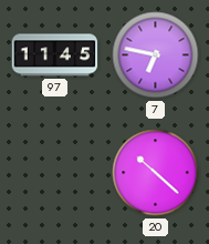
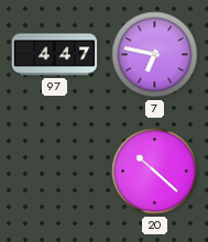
97: 11:45 -> 4:47 (55, 55)
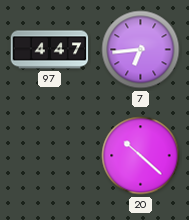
7: 6:47 -> 6:44 (141, 50)
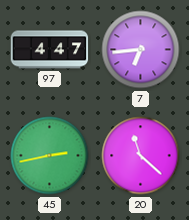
45: none -> 2:43 (50, 156)
20: 10:22 -> 11:22 (141, 156)
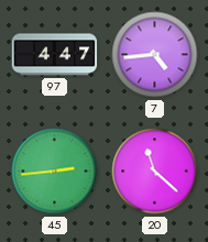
7: 6:44 -> 4:44 (155, 55)
45: 2:43 -> 2:44 (55, 172)
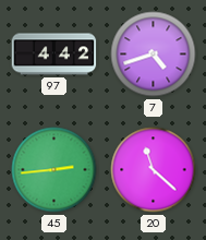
97: 4:47 -> 4:42 (54, 55)
7: 4:44 -> 4:42 (154, 55)
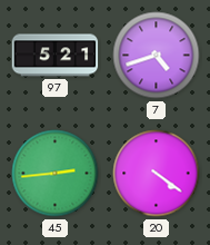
97: 4:42 -> 5:21 (56, 56)
20: 11:22 -> 4:21 (157, 174)
